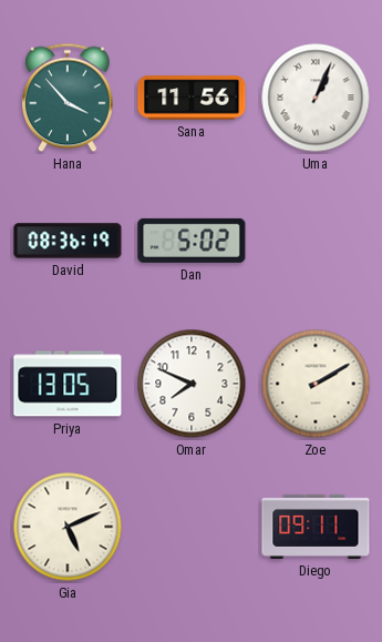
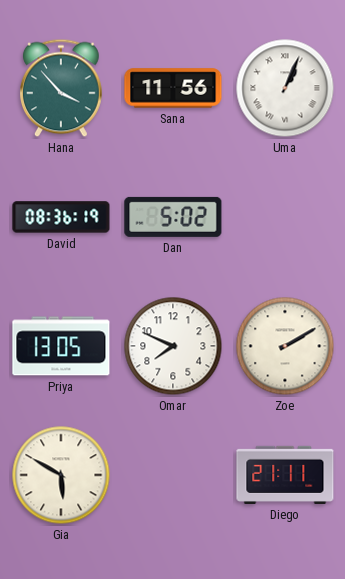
Gia: 5:11 -> 5:50 (61, 475)
Diego: 09:11 -> 21:11 (285, 475)
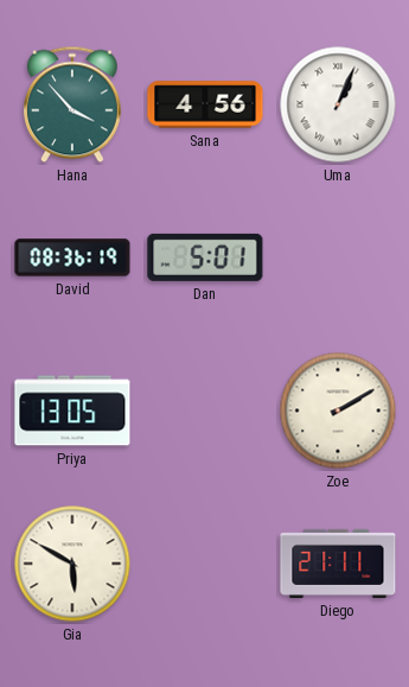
Sana: 11:56 -> 4:56 (205, 104)
Dan: 5:02 -> 5:01 (205, 257)
Omar: 7:49 -> none (173, 346)
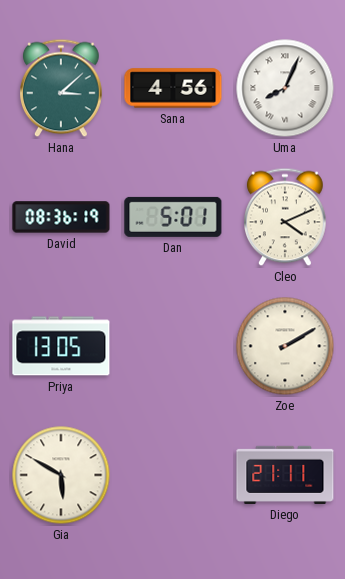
Hana: 3:53 -> 3:08 (62, 88)
Uma: 1:04 -> 8:04 (285, 88)
Cleo: none -> 4:11 (286, 217)
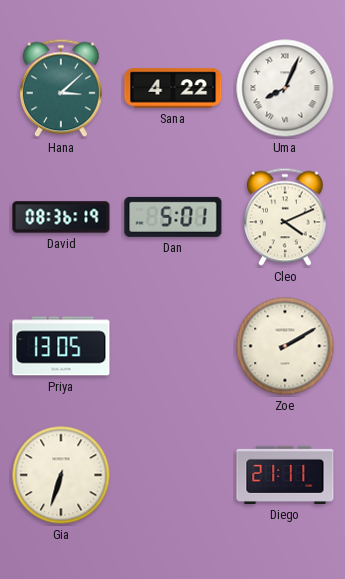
Sana: 4:56 -> 4:22 (173, 88)
Gia: 5:50 -> 6:33 (61, 475)
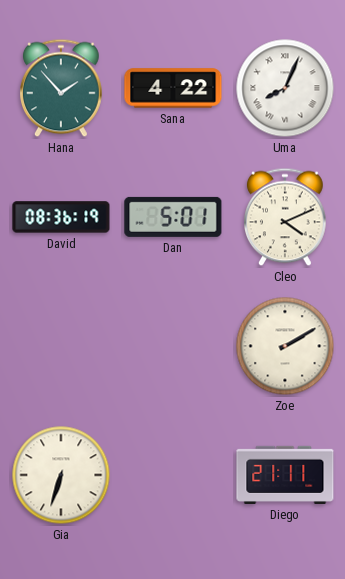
Hana: 3:08 -> 1:53 (62, 88)
Priya: 13:05 -> none (61, 346)
